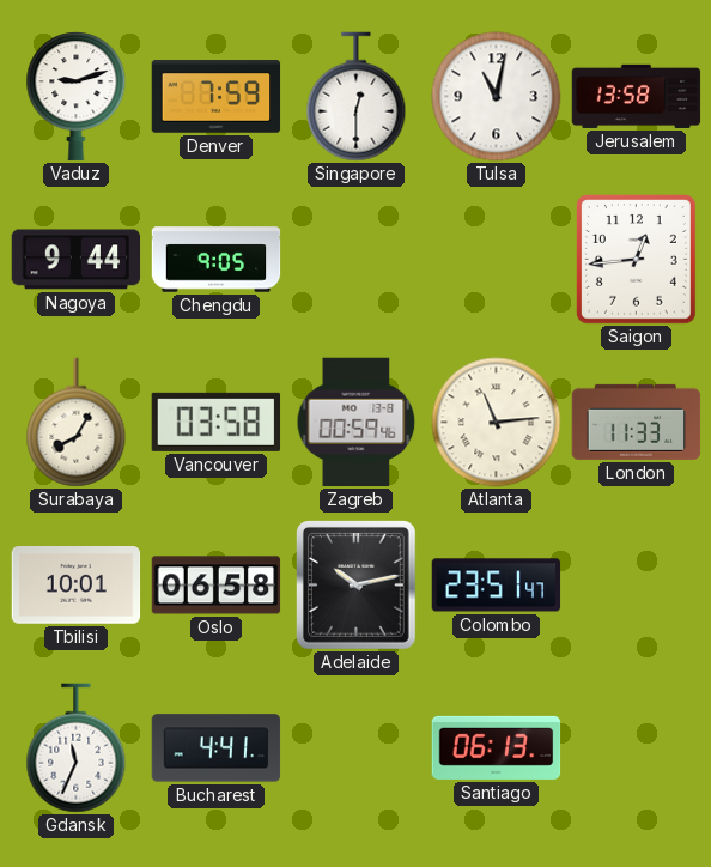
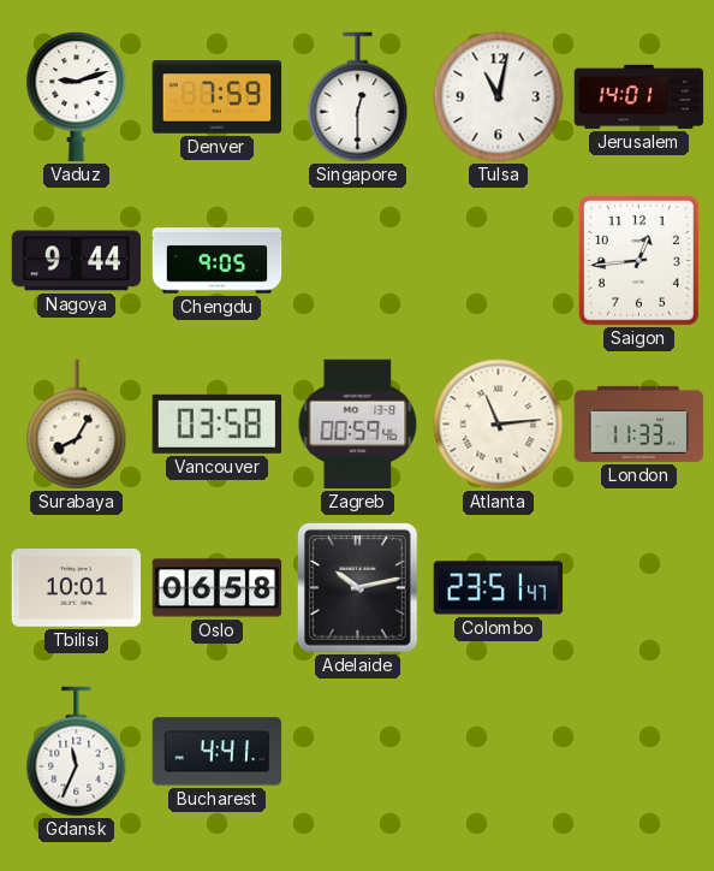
Jerusalem: 13:58 -> 14:01 (639, 96)
Santiago: 06:13 -> none (497, 747)
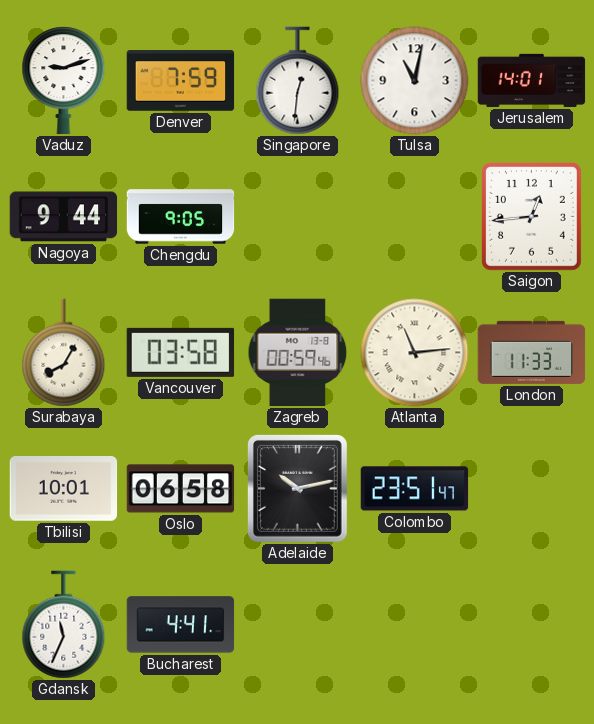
Singapore: 12:30 -> 12:31 (298, 81)
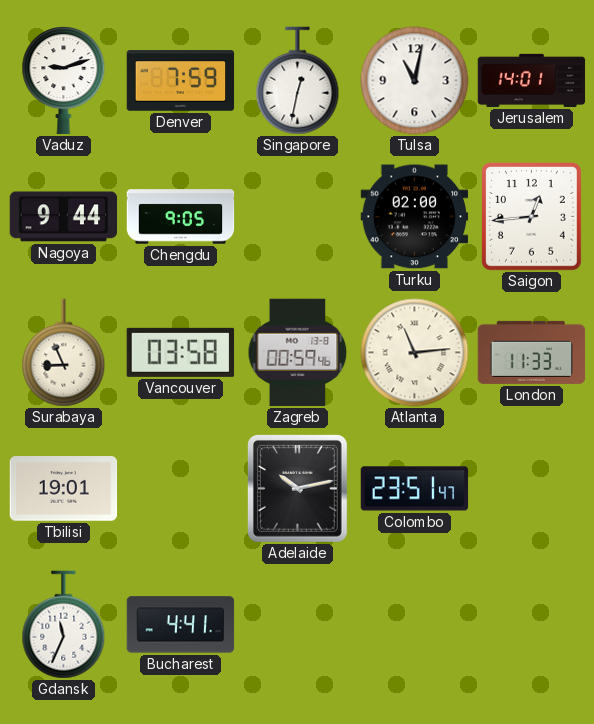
Singapore: 12:31 -> 12:32 (298, 81)
Turku: none -> 02:00 (415, 217)
Surabaya: 8:05 -> 8:56 (64, 353)
Tbilisi: 10:01 -> 19:01 (64, 489)
Oslo: 06:58 -> none (181, 489)
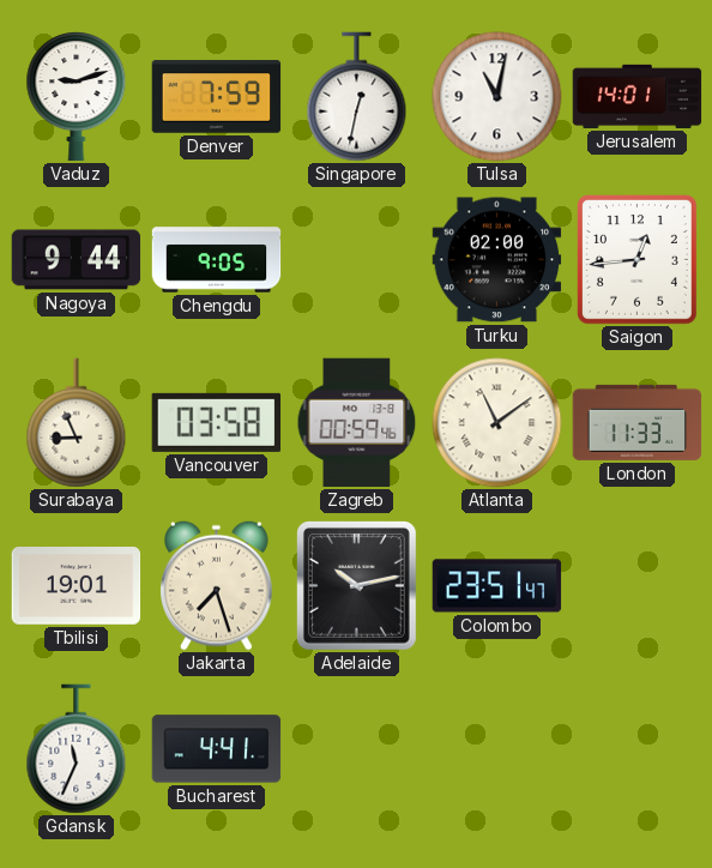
Atlanta: 11:14 -> 11:09 (497, 423)
Jakarta: none -> 7:27 (217, 585)
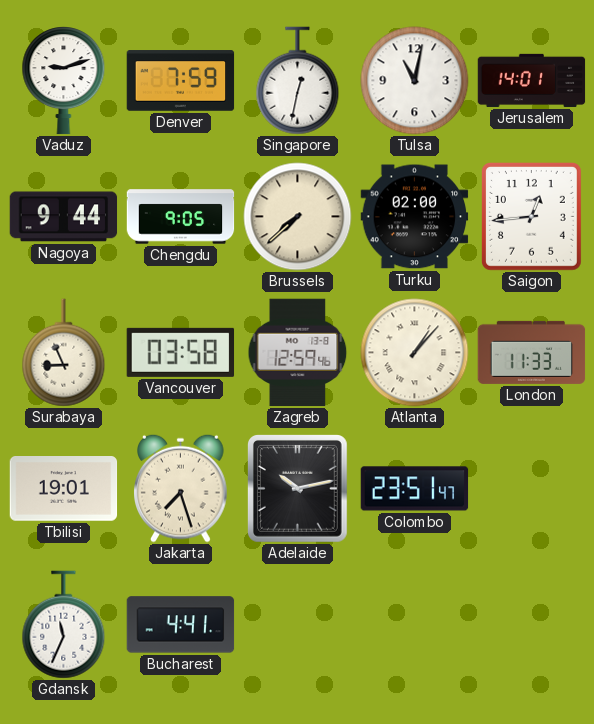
Brussels: none -> 7:38 (298, 217)
Zagreb: 00:59 -> 12:59 (298, 353)
Atlanta: 11:09 -> 1:07 (415, 353)
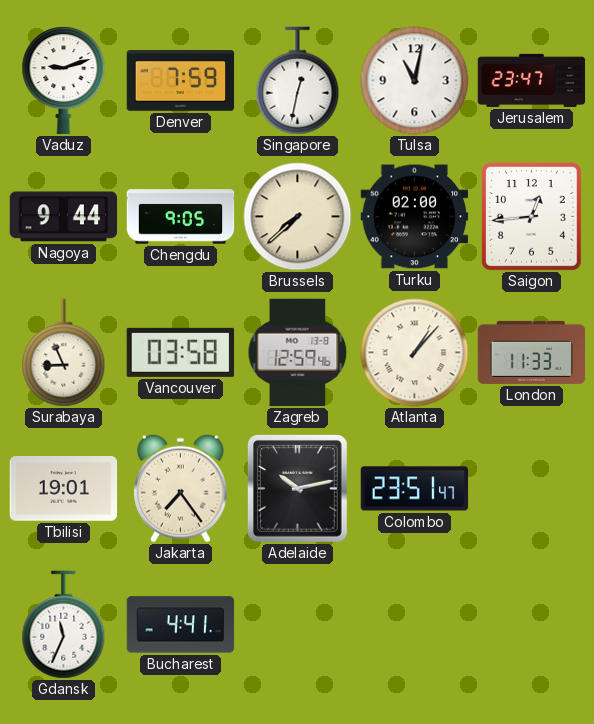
Jerusalem: 14:01 -> 23:47 (532, 80)
Jakarta: 7:27 -> 7:24 (181, 488)
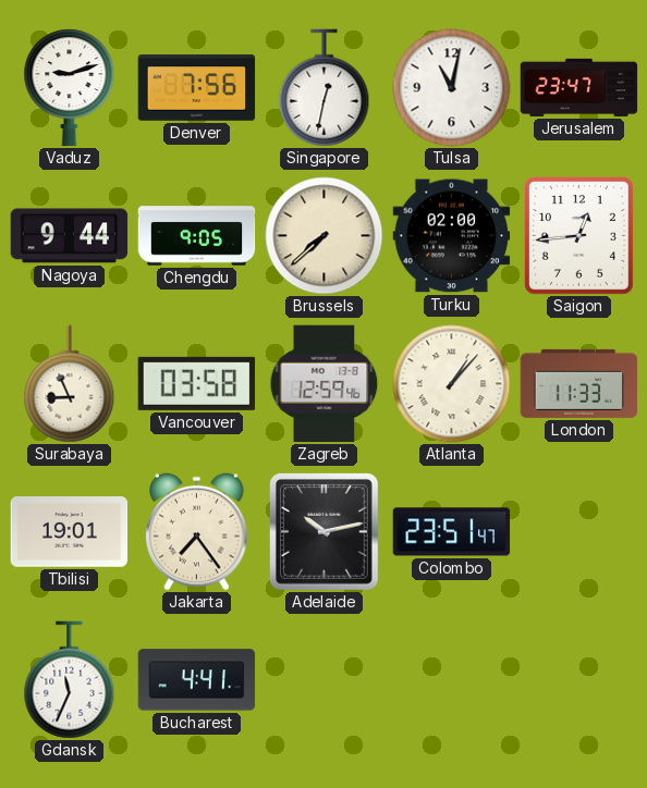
Denver: 7:59 -> 7:56 (197, 88)
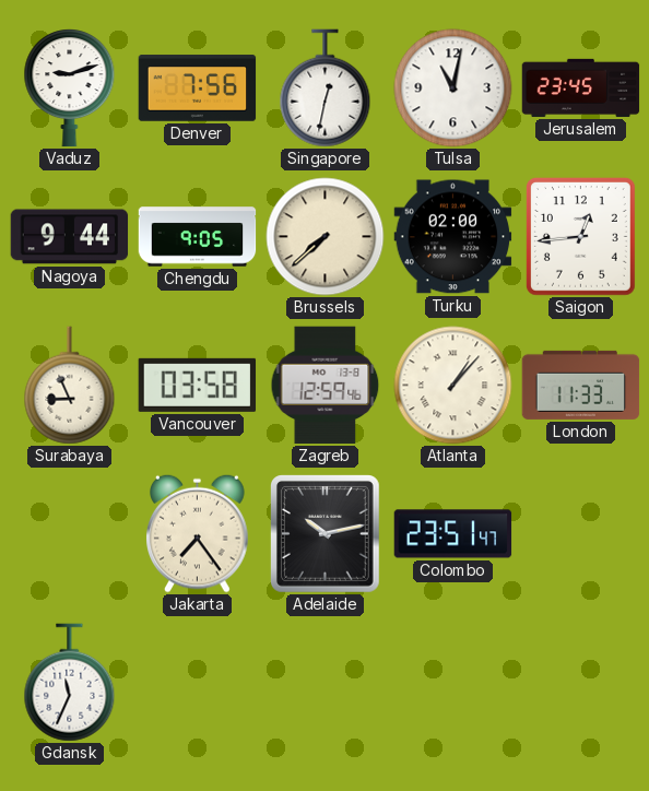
Jerusalem: 23:47 -> 23:45 (581, 87)
Tbilisi: 19:01 -> none (70, 532)
Bucharest: 4:41 -> none (197, 680)
